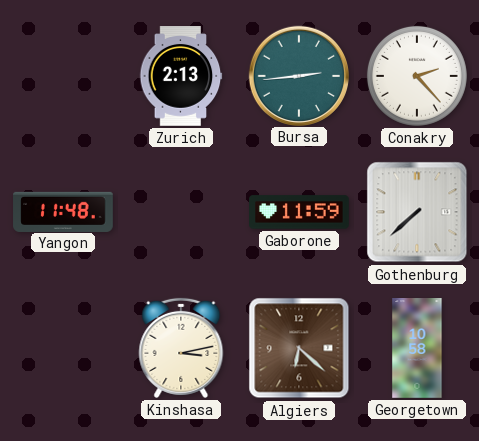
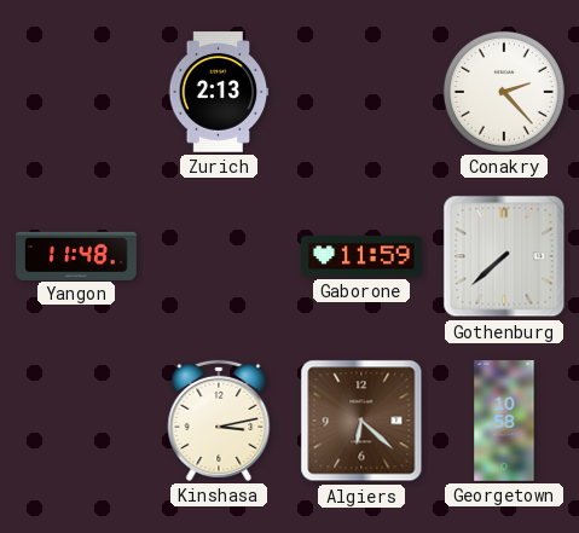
Bursa: 2:44 -> none (298, 75)
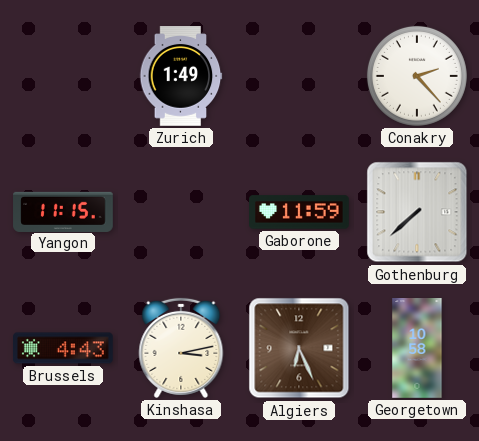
Zurich: 2:13 -> 1:49 (181, 76)
Yangon: 11:48 -> 11:15 (63, 211)
Brussels: none -> 4:43 (64, 348)
Algiers: 6:22 -> 6:26 (299, 348)
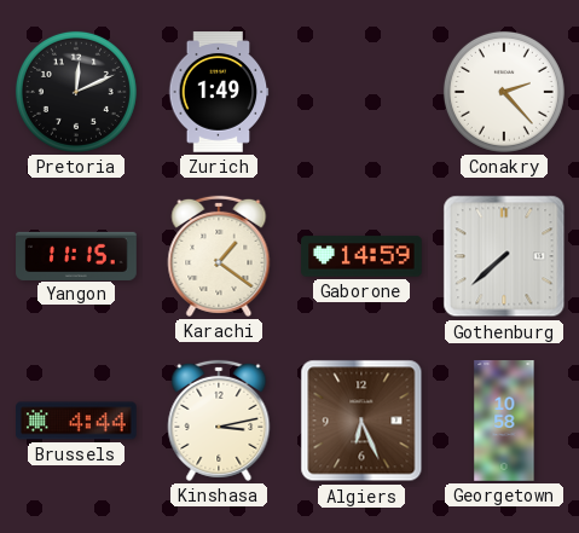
Pretoria: none -> 12:11 (76, 92)
Karachi: none -> 1:21 (219, 256)
Gaborone: 11:59 -> 14:59 (361, 256)
Brussels: 4:43 -> 4:44 (77, 421)
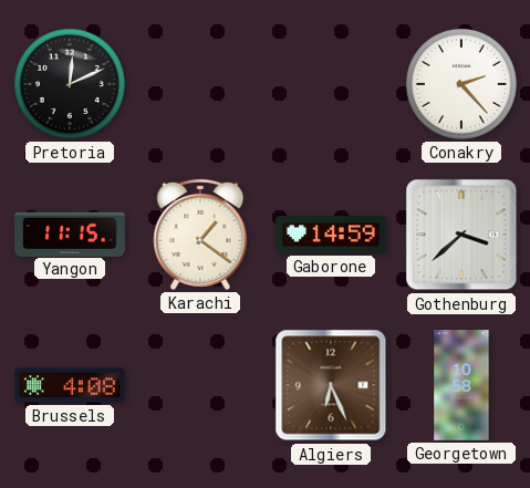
Zurich: 1:49 -> none (219, 92)
Gothenburg: 7:38 -> 3:38 (461, 235)
Brussels: 4:44 -> 4:08 (71, 385)
Kinshasa: 3:13 -> none (219, 421)
